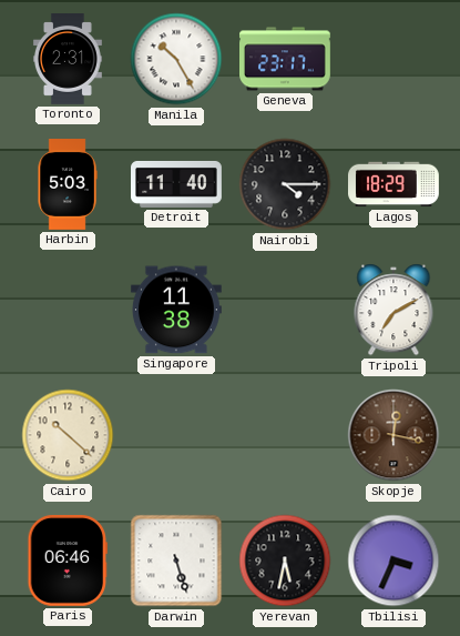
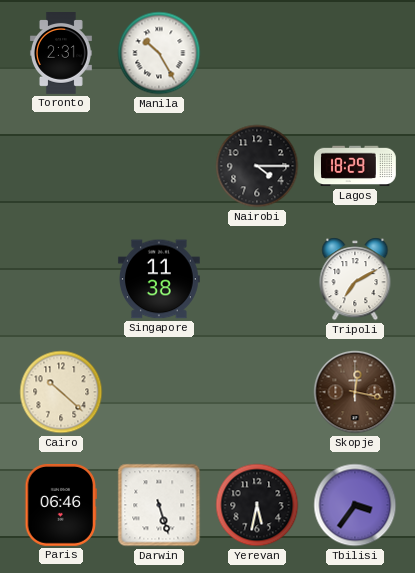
Geneva: 23:17 -> none (286, 59)
Harbin: 5:03 -> none (68, 185)
Detroit: 11:40 -> none (177, 184)
Tbilisi: 3:34 -> 3:36 (355, 505)
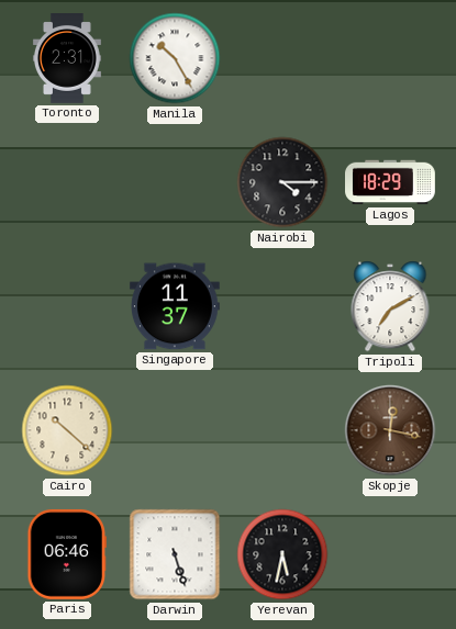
Singapore: 11:38 -> 11:37 (175, 306)
Tbilisi: 3:36 -> none (355, 505)
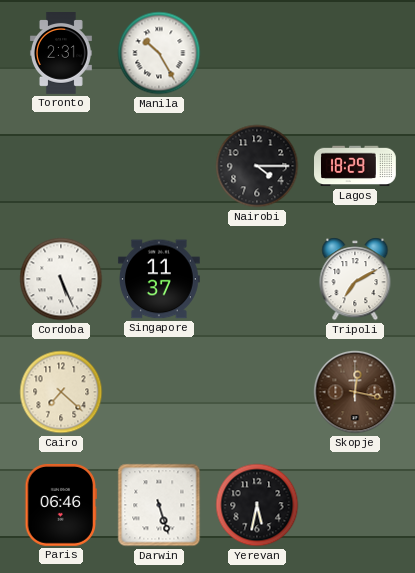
Cordoba: none -> 5:26 (61, 279)
Cairo: 10:22 -> 7:22 (61, 392)
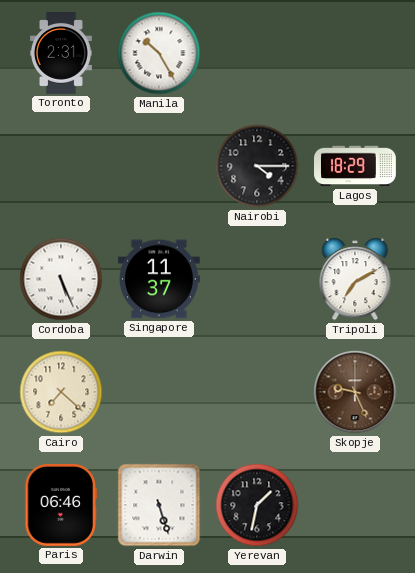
Skopje: 12:17 -> 9:26 (355, 392)
Yerevan: 5:32 -> 1:32 (257, 505)
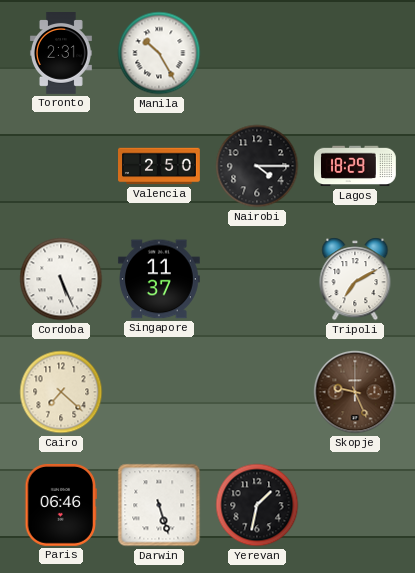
Valencia: none -> 2:50 (160, 166)
